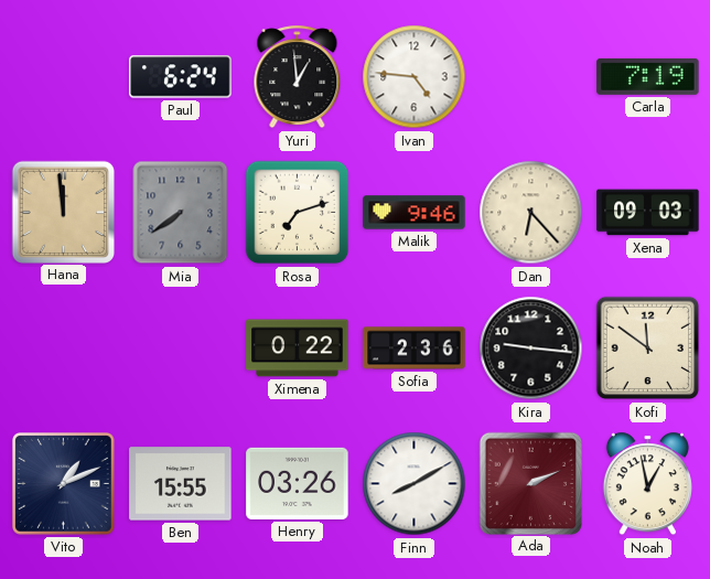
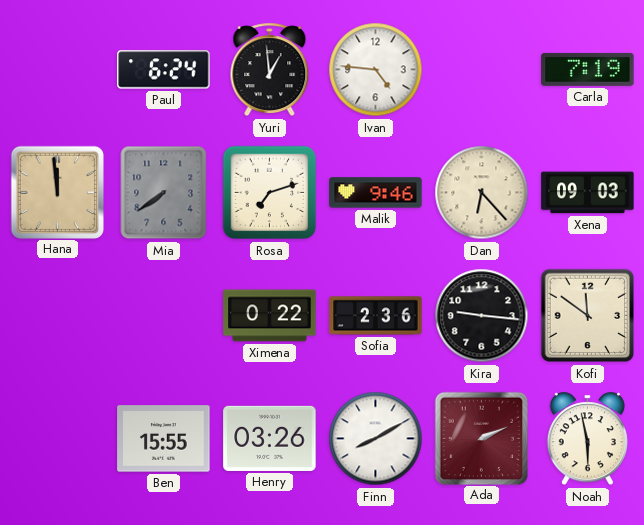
Vito: 1:11 -> none (64, 484)
Noah: 12:58 -> 5:58 (587, 439)
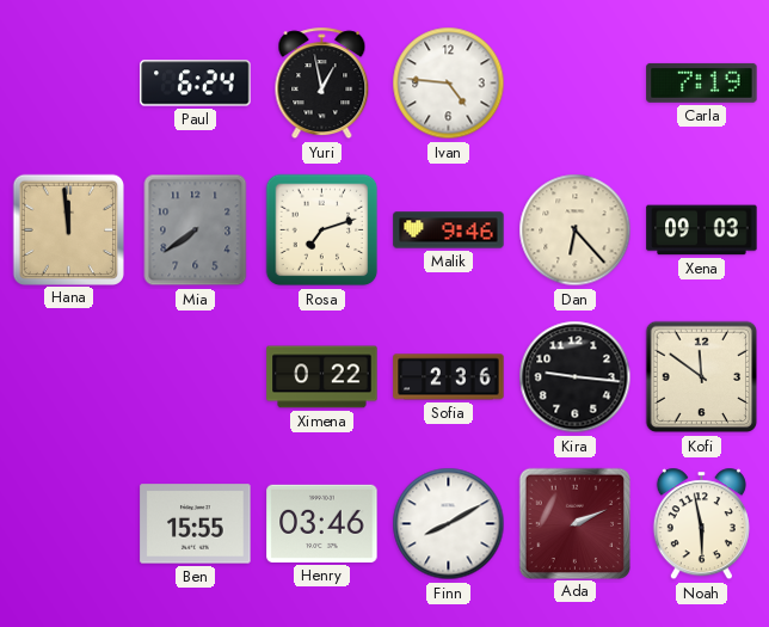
Yuri: 12:59 -> 12:58 (322, 84)
Henry: 03:26 -> 03:46 (322, 523)
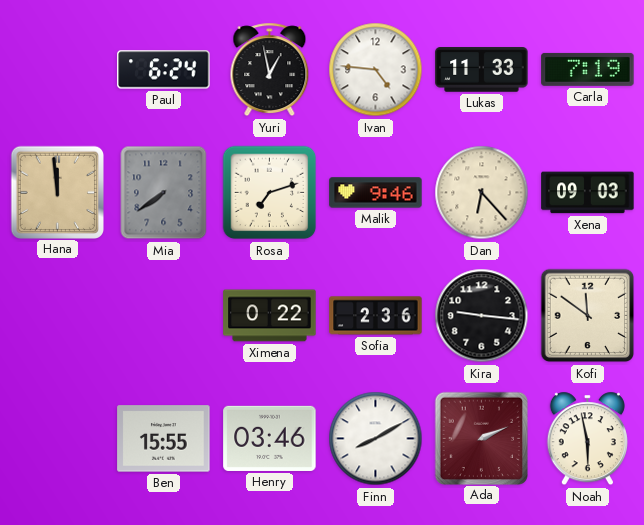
Lukas: none -> 11:33 (482, 70)
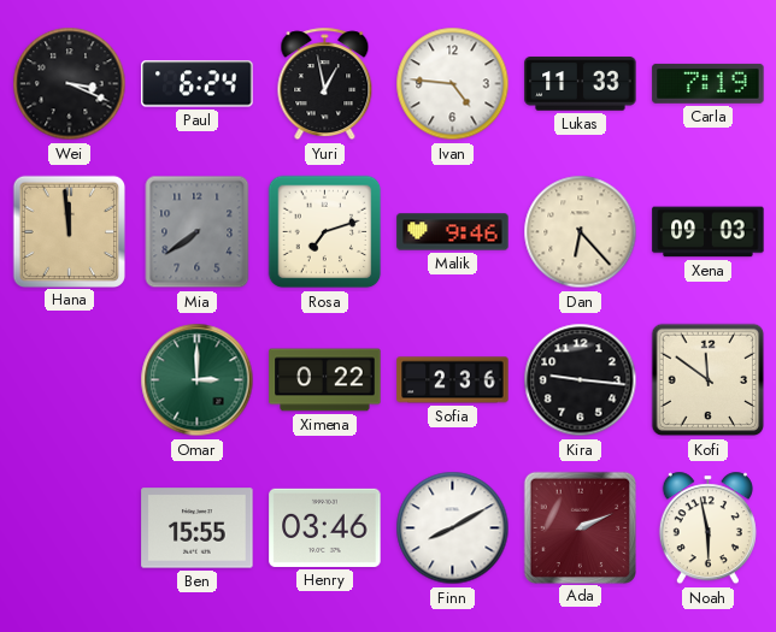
Wei: none -> 3:19 (70, 84)
Omar: none -> 3:00 (198, 380)
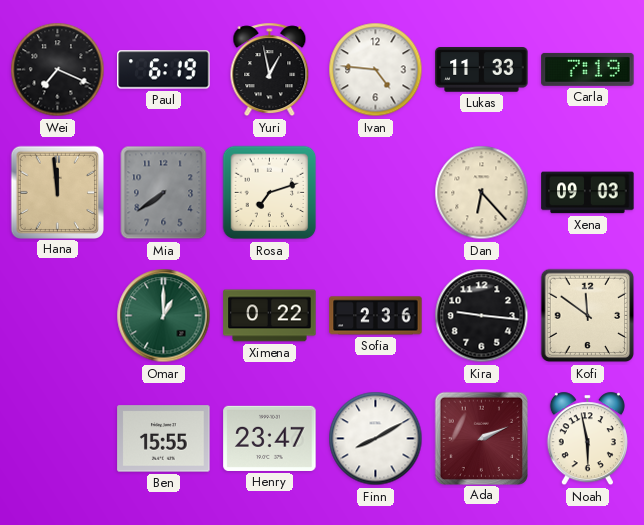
Wei: 3:19 -> 7:19 (58, 70)
Paul: 6:24 -> 6:19 (164, 70)
Malik: 9:46 -> none (453, 232)
Omar: 3:00 -> 1:00 (164, 316)
Henry: 03:46 -> 23:47 (270, 438)
